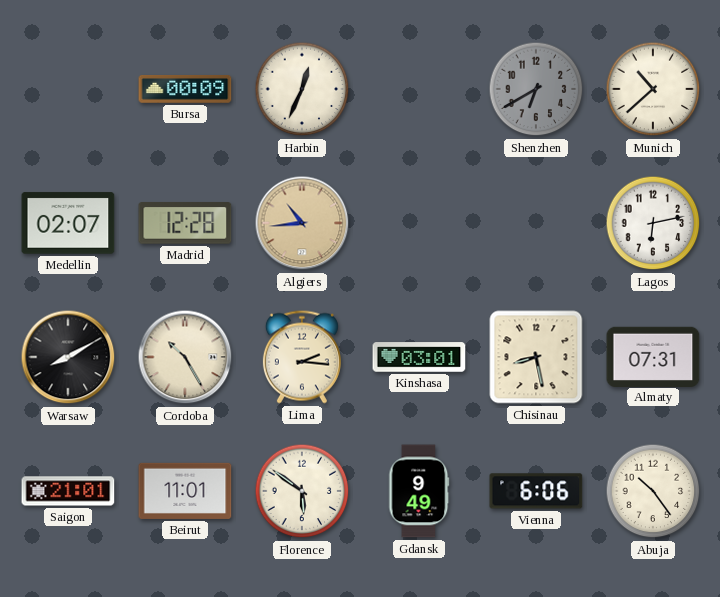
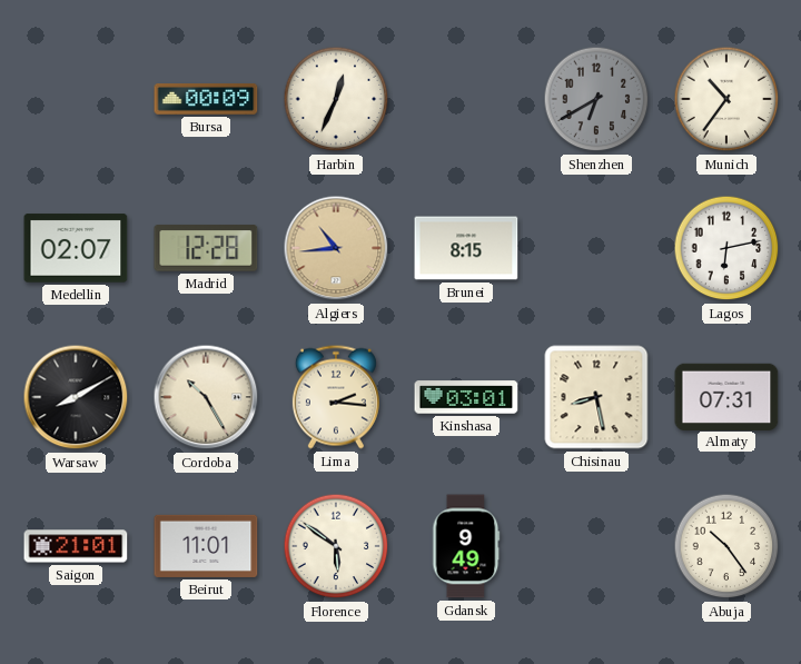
Munich: 10:38 -> 10:36 (726, 99)
Brunei: none -> 8:15 (466, 248)
Vienna: 6:06 -> none (536, 491)
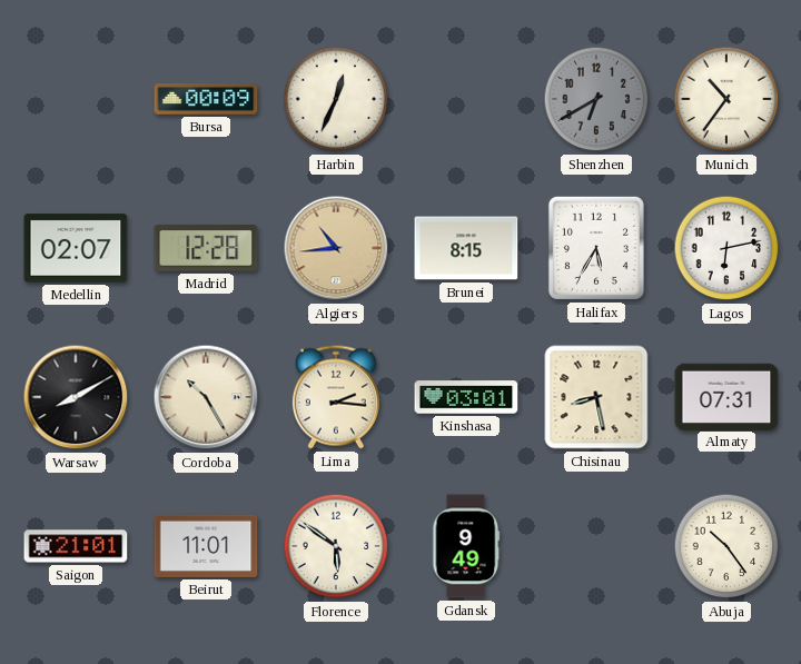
Halifax: none -> 5:35 (596, 248)
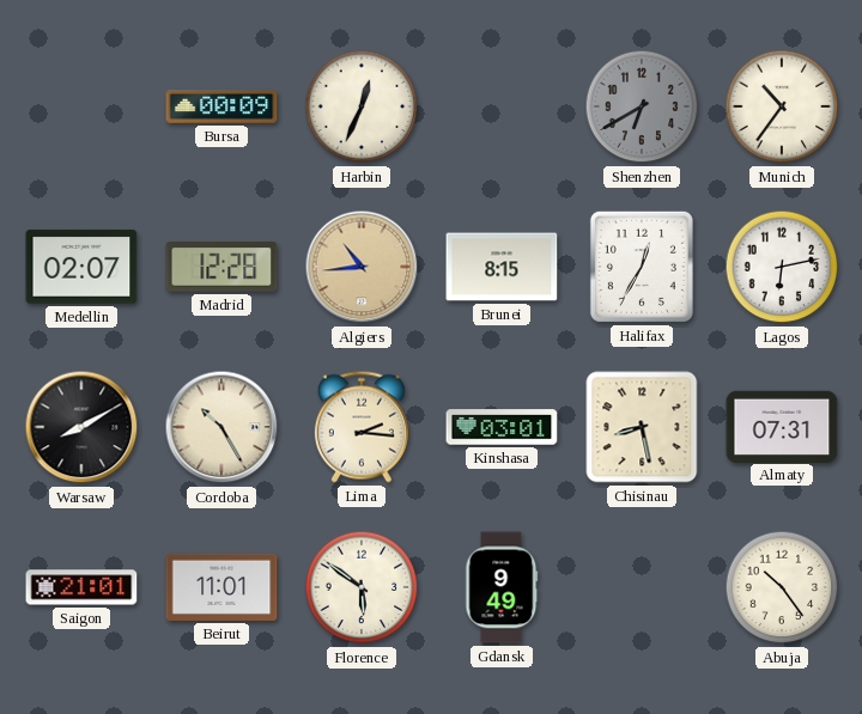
Halifax: 5:35 -> 12:35 (642, 267)
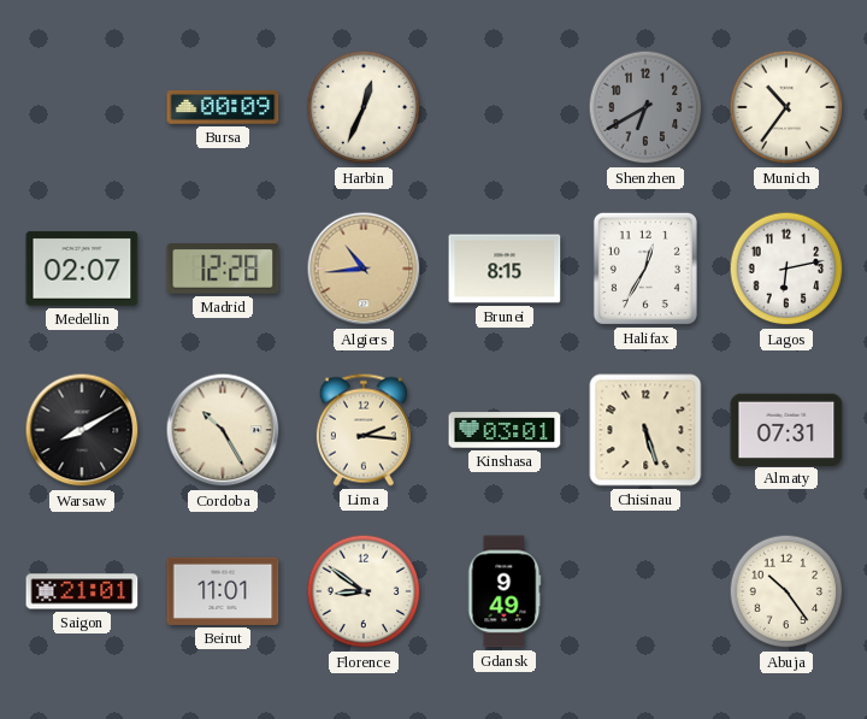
Chisinau: 8:28 -> 5:27 (645, 430)
Florence: 5:51 -> 8:51 (364, 591)
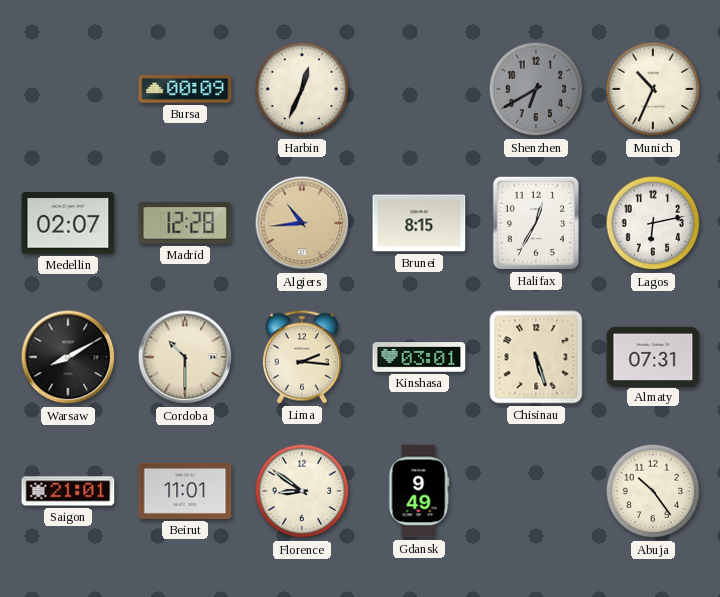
Munich: 10:36 -> 10:34 (653, 89)
Cordoba: 10:25 -> 10:30 (185, 357)
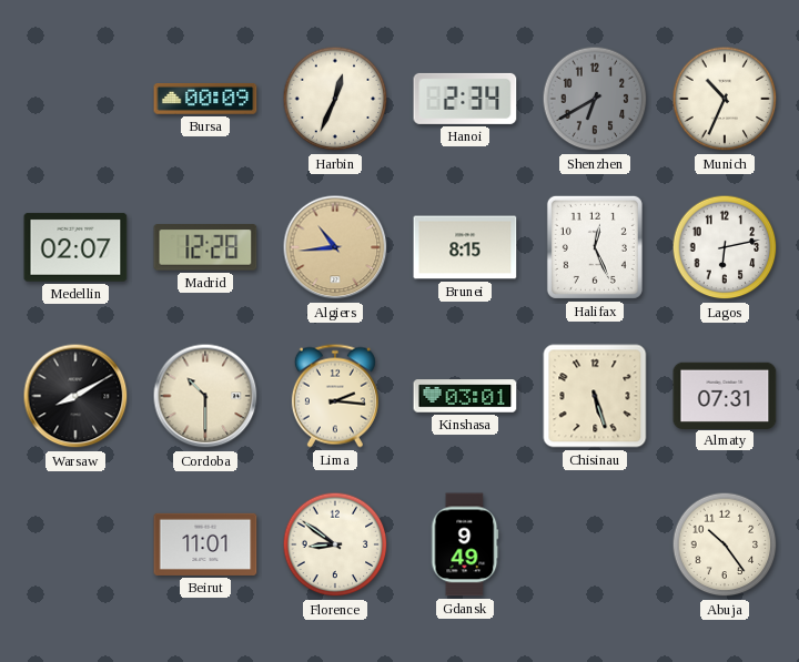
Hanoi: none -> 2:34 (465, 99)
Halifax: 12:35 -> 12:26 (595, 247)
Saigon: 21:01 -> none (68, 491)
